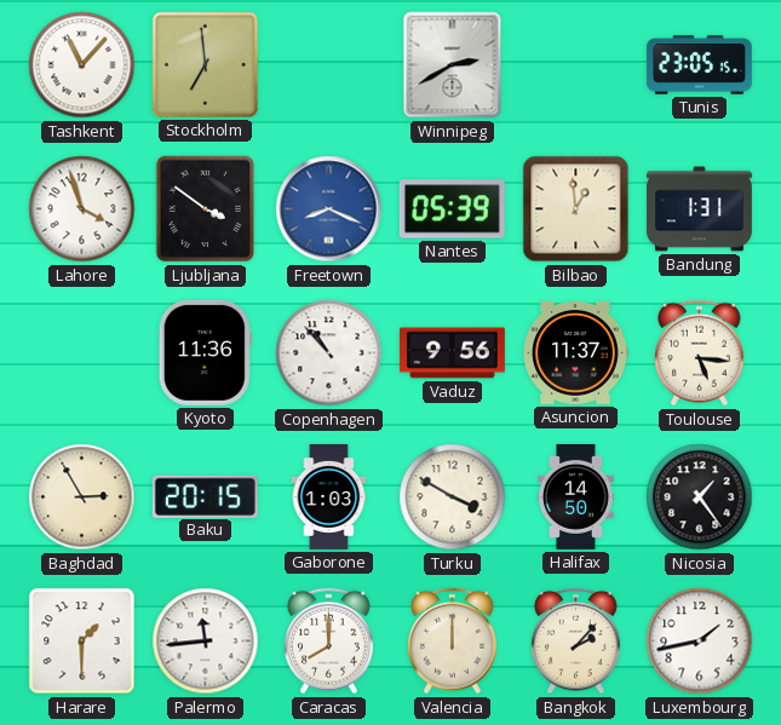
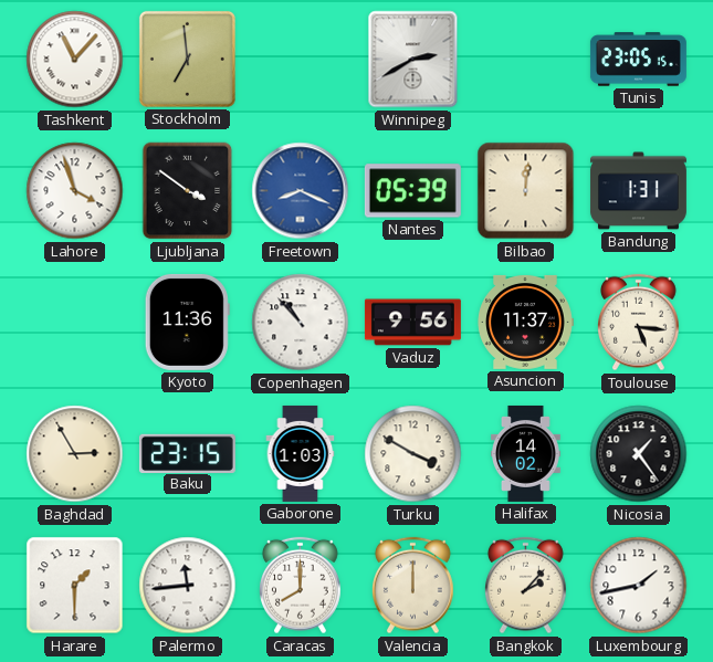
Bilbao: 12:59 -> 12:01 (526, 191)
Baku: 20:15 -> 23:15 (187, 453)
Halifax: 14:50 -> 14:02 (526, 453)
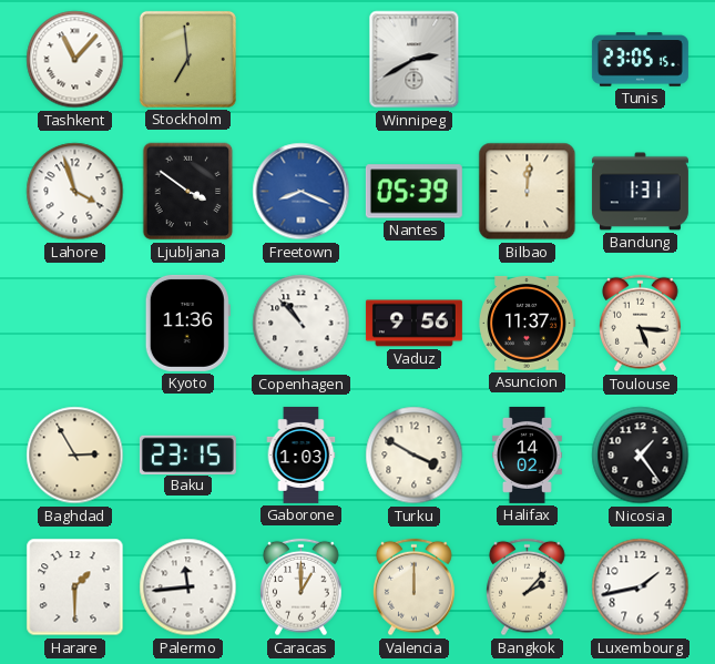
Caracas: 8:00 -> 1:00 (302, 588)
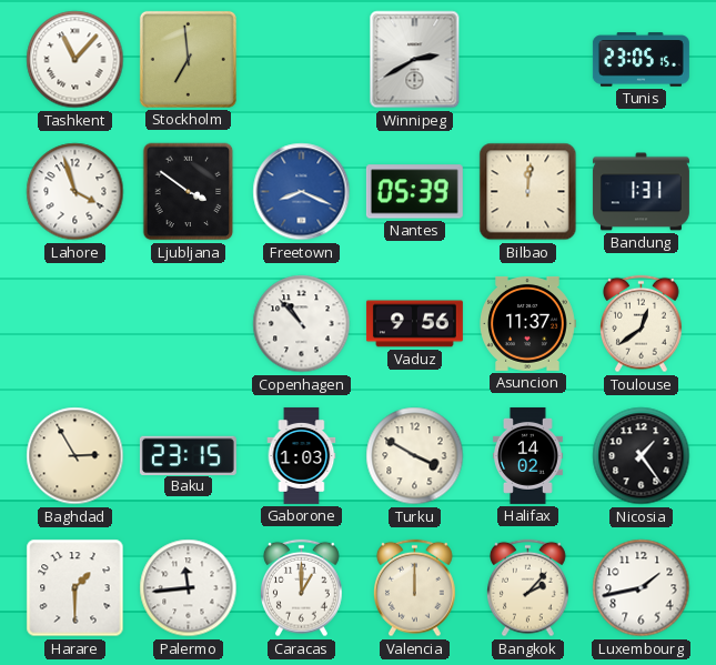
Kyoto: 11:36 -> none (187, 323)
Toulouse: 5:16 -> 12:39 (642, 324)
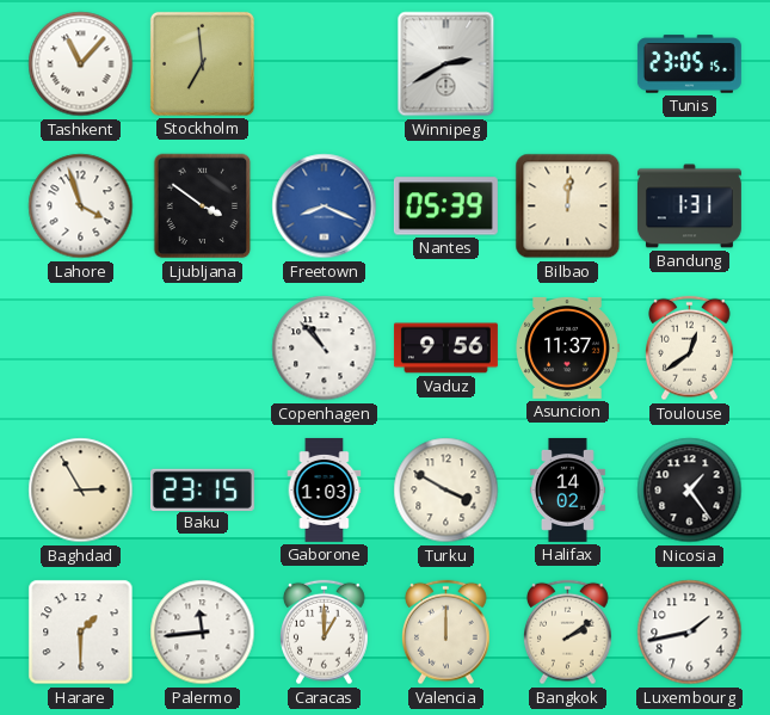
Bangkok: 2:07 -> 2:09 (568, 633)
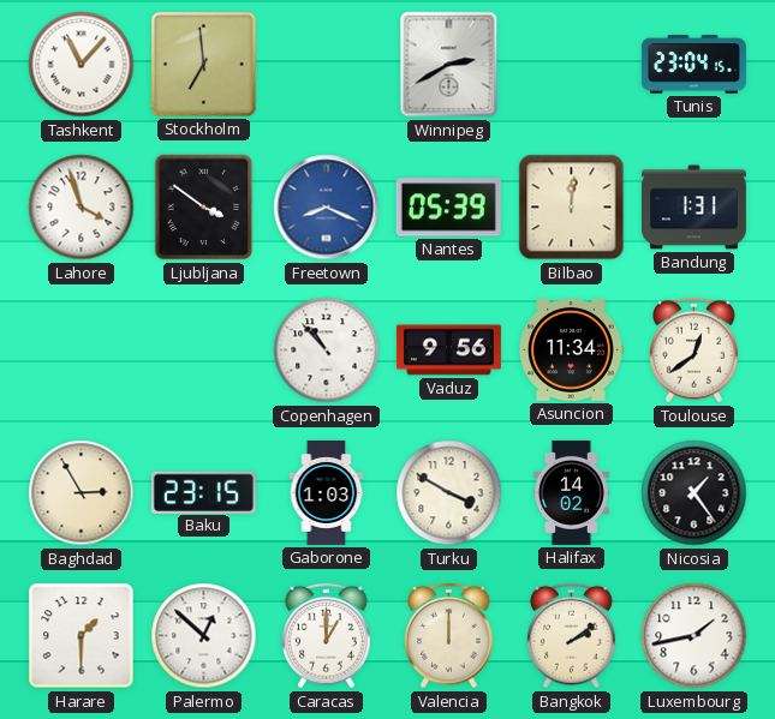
Tunis: 23:05 -> 23:04 (693, 65)
Asuncion: 11:37 -> 11:34 (571, 349)
Palermo: 11:44 -> 12:52 (204, 636)
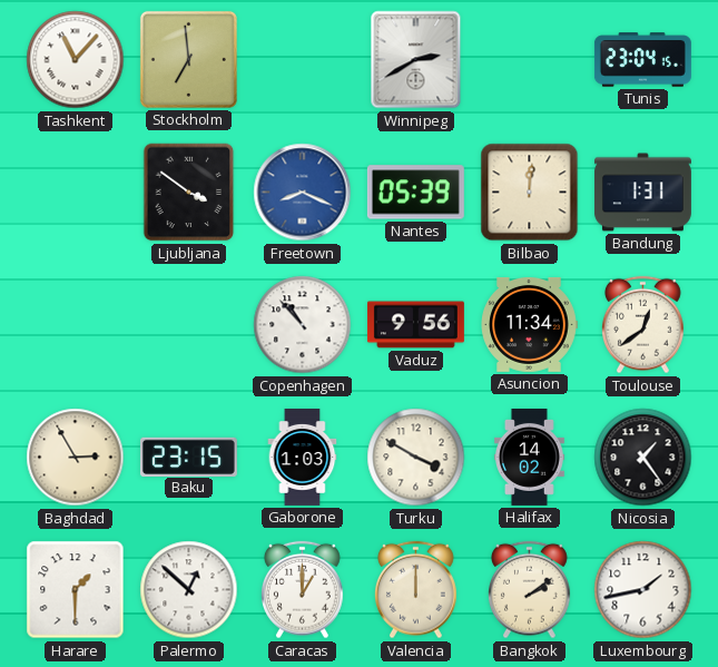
Lahore: 3:57 -> none (82, 208)
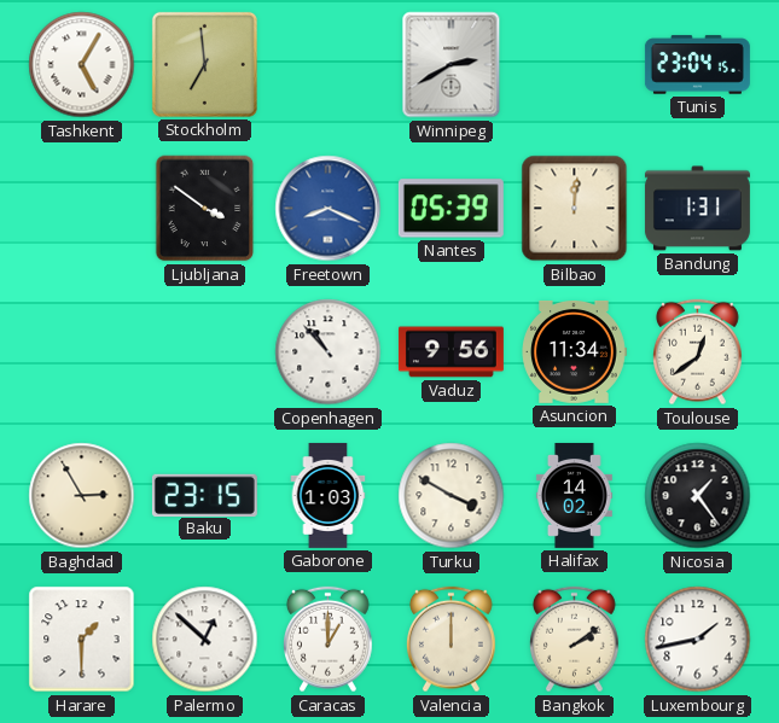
Tashkent: 11:07 -> 5:05 (82, 65)
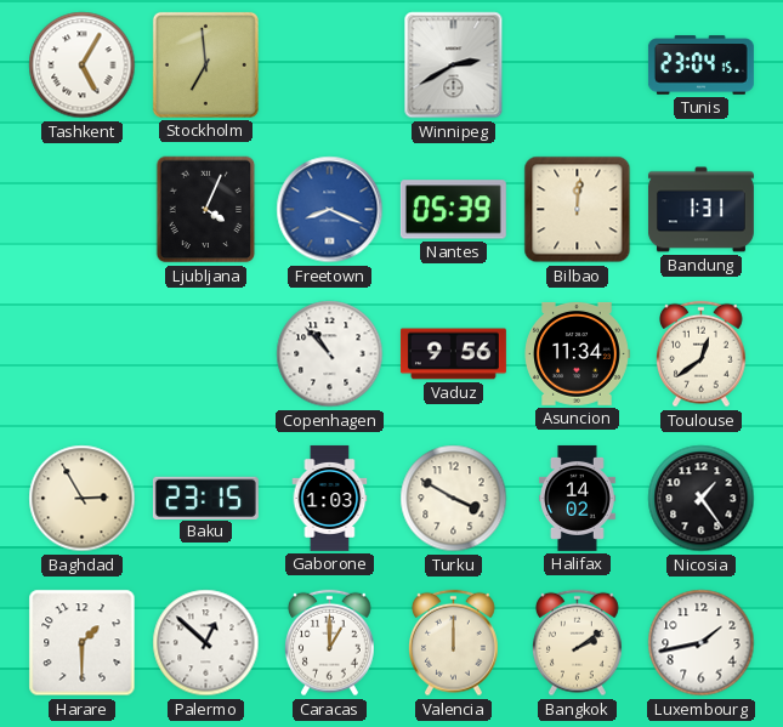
Ljubljana: 3:51 -> 4:04 (206, 210)
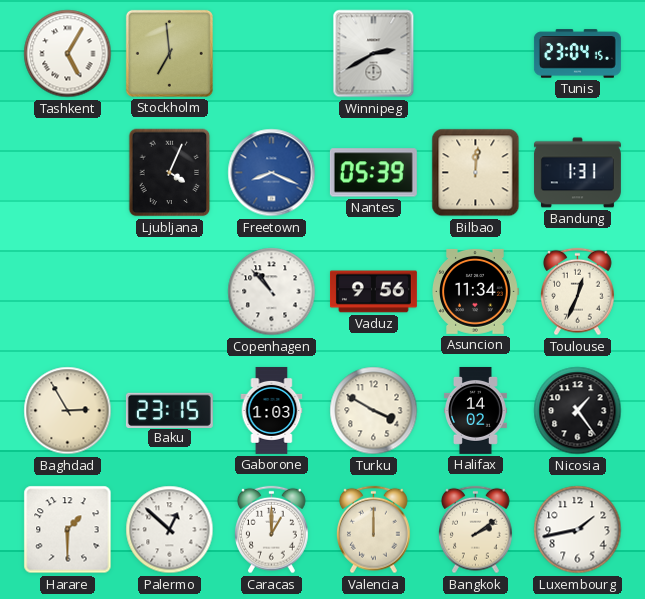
Toulouse: 12:39 -> 12:34 (578, 292)
